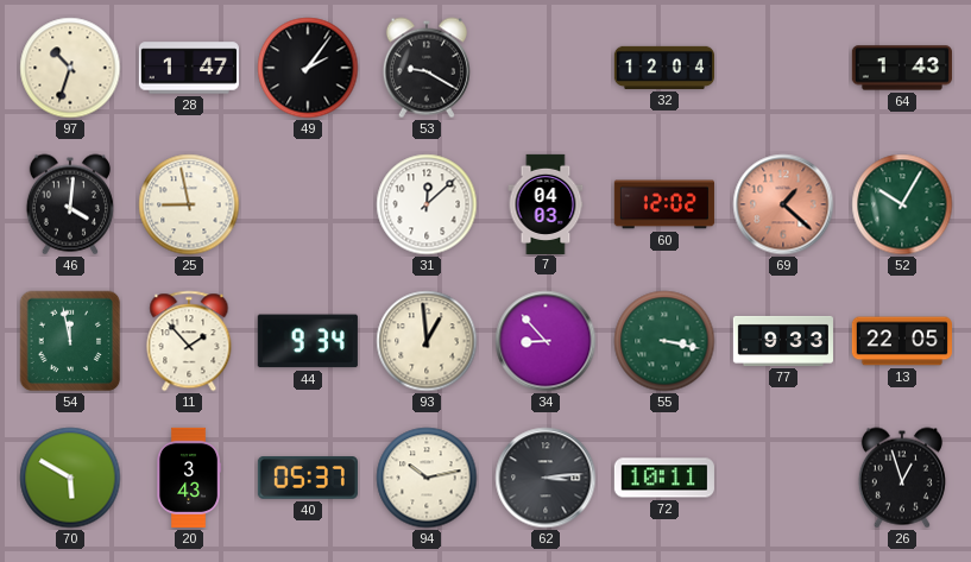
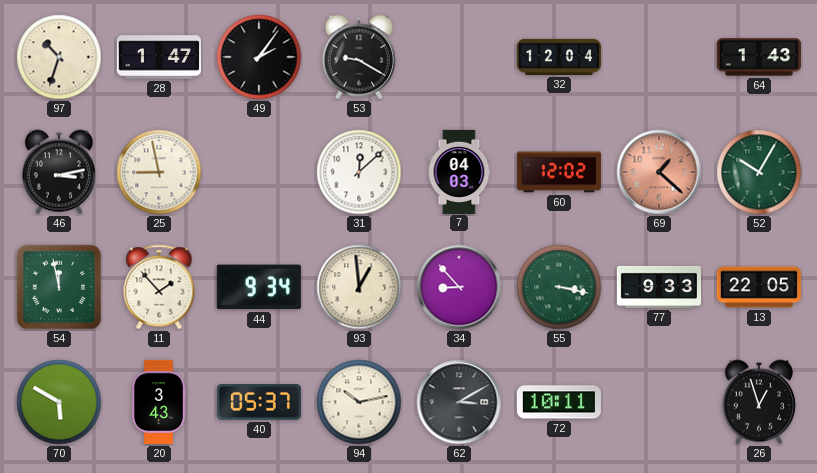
46: 4:01 -> 3:13 (59, 172)
62: 3:14 -> 3:10 (459, 402)
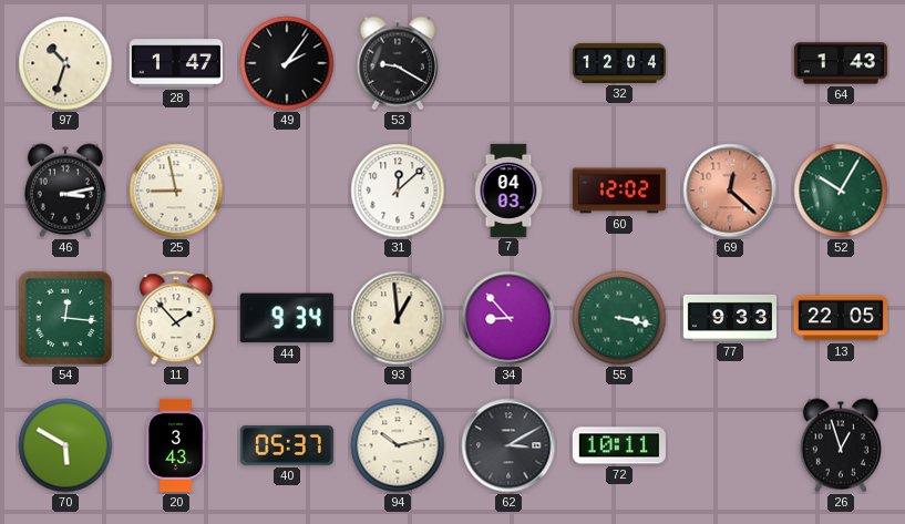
69: 1:22 -> 12:22 (730, 191)
54: 11:58 -> 12:16 (65, 318)
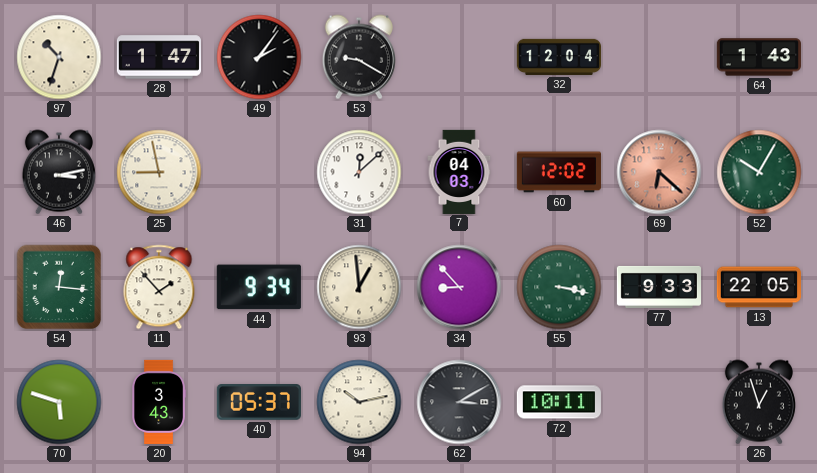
69: 12:22 -> 6:22 (659, 172)
70: 5:50 -> 5:48 (59, 402)
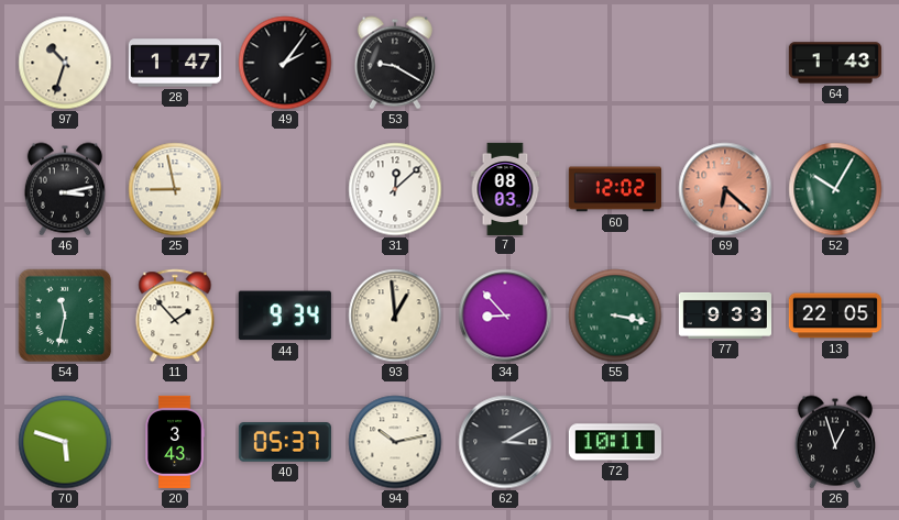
32: 12:04 -> none (558, 57)
7: 04:03 -> 08:03 (505, 188)
54: 12:16 -> 11:32 (65, 316)
